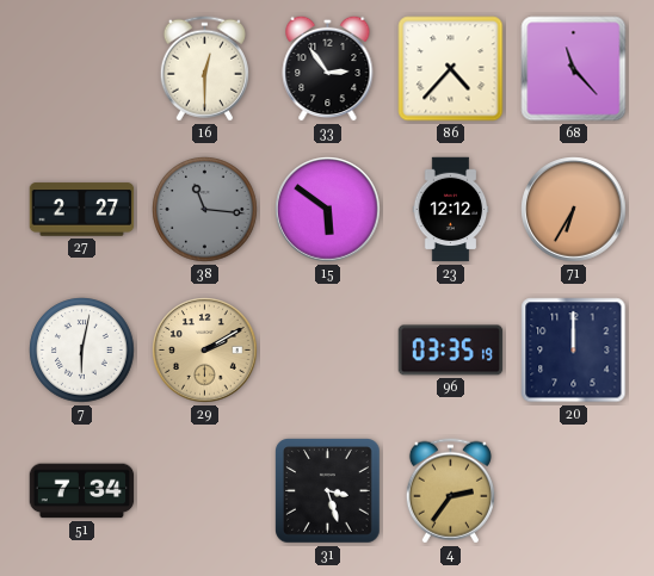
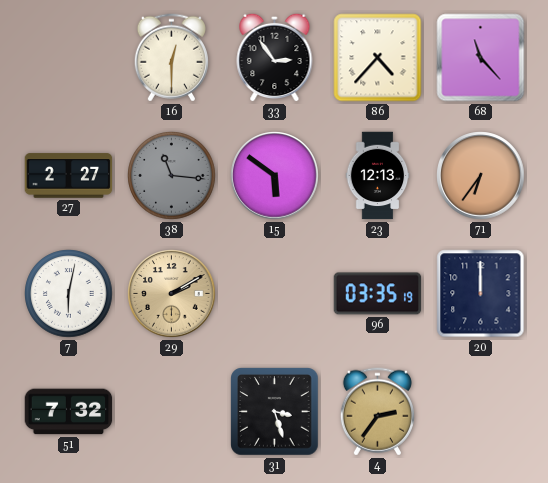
23: 12:12 -> 12:13 (378, 176)
71: 6:35 -> 6:36 (481, 176)
51: 7:34 -> 7:32 (69, 412)
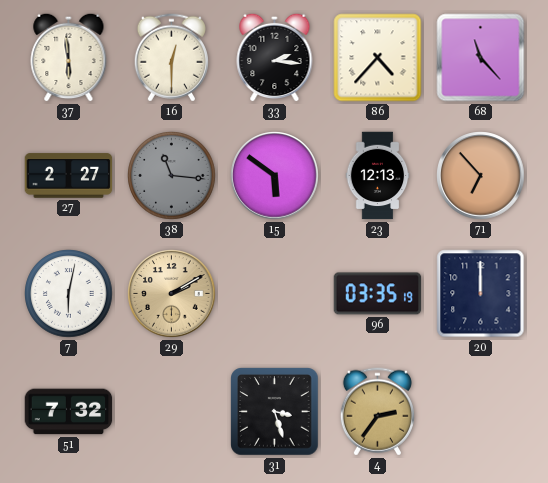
37: none -> 5:59 (69, 57)
33: 2:54 -> 2:16 (275, 57)
71: 6:36 -> 6:53 (481, 176)
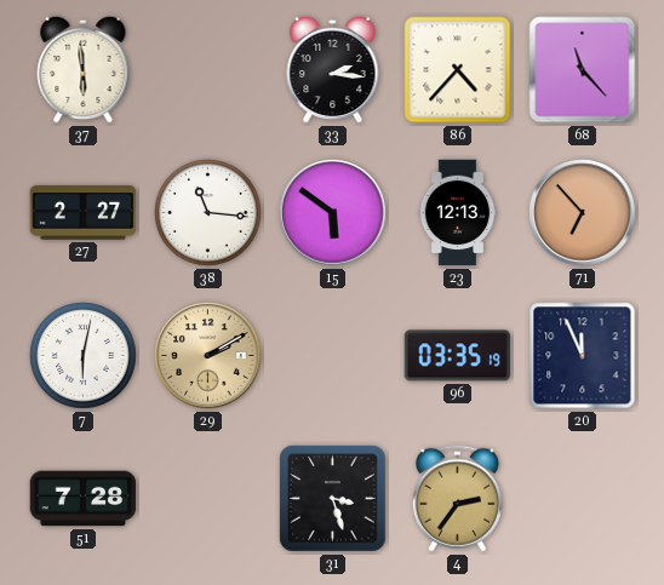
16: 12:30 -> none (171, 58)
38 dial: grey -> white (208, 213)
20: 12:00 -> 11:56 (583, 356)
51: 7:32 -> 7:28 (84, 499)
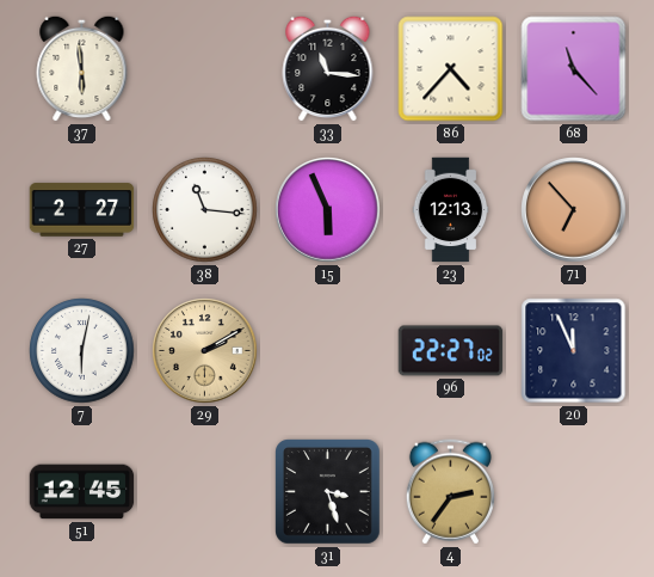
33: 2:16 -> 11:16 (328, 68)
15: 5:51 -> 5:56 (328, 210)
96: 03:35 -> 22:27 (451, 351)
51: 7:28 -> 12:45 (82, 492)
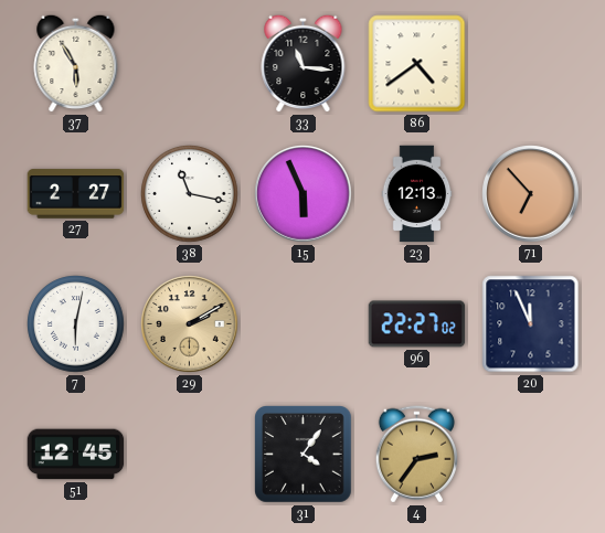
37: 5:59 -> 5:55 (76, 63)
86: 4:37 -> 4:39 (417, 64)
68: 11:23 -> none (574, 69)
38: 11:16 -> 11:17 (190, 194)
31: 3:27 -> 4:06 (304, 455)
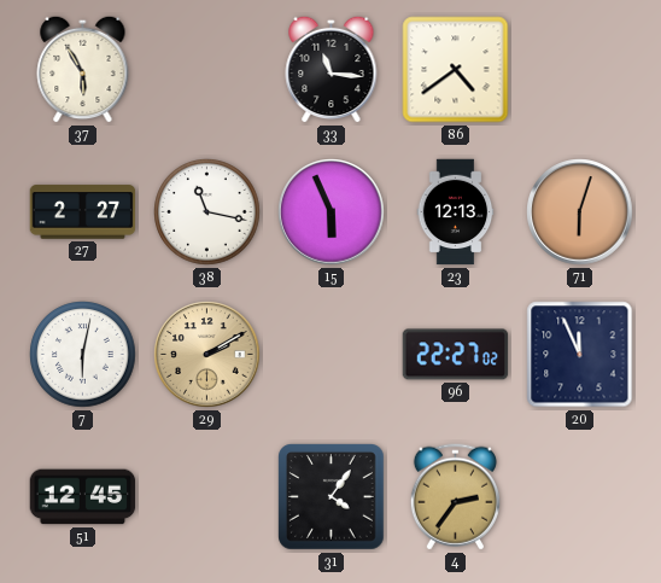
71: 6:53 -> 6:03 (580, 212)
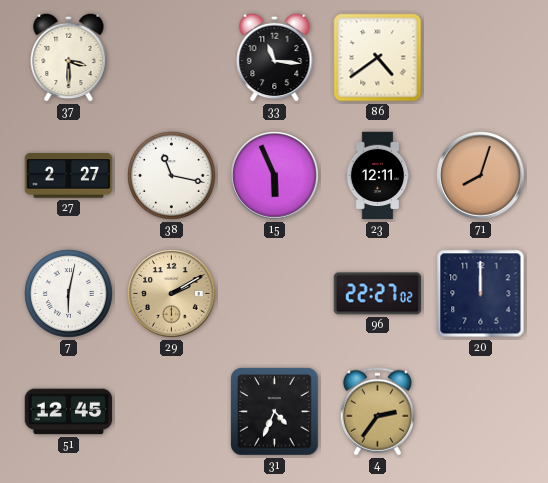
37: 5:55 -> 3:30 (69, 57)
23: 12:13 -> 12:11 (378, 176)
71: 6:03 -> 8:03 (481, 176)
20: 11:56 -> 12:00 (481, 294)
31: 4:06 -> 4:34 (275, 412)
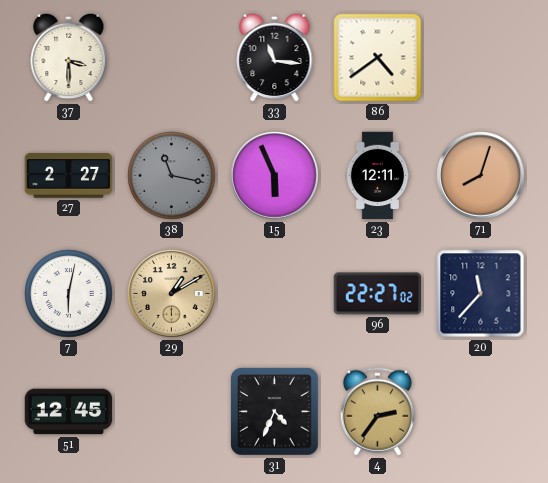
38 dial: white -> grey (172, 176)
29: 2:10 -> 1:10 (172, 294)
20: 12:00 -> 11:37 (481, 294)
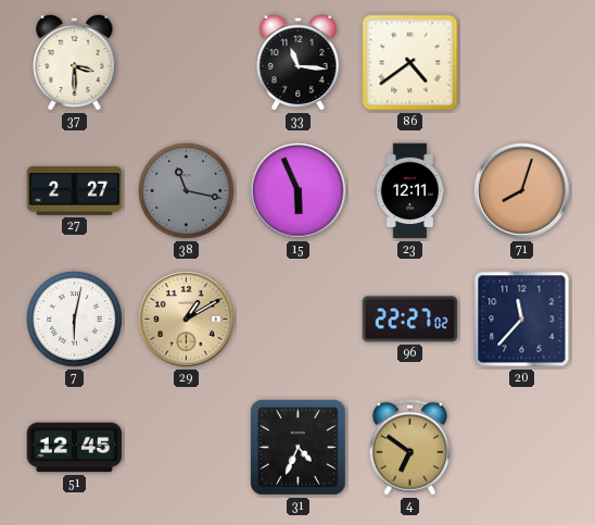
4: 2:36 -> 6:51 (409, 448)
